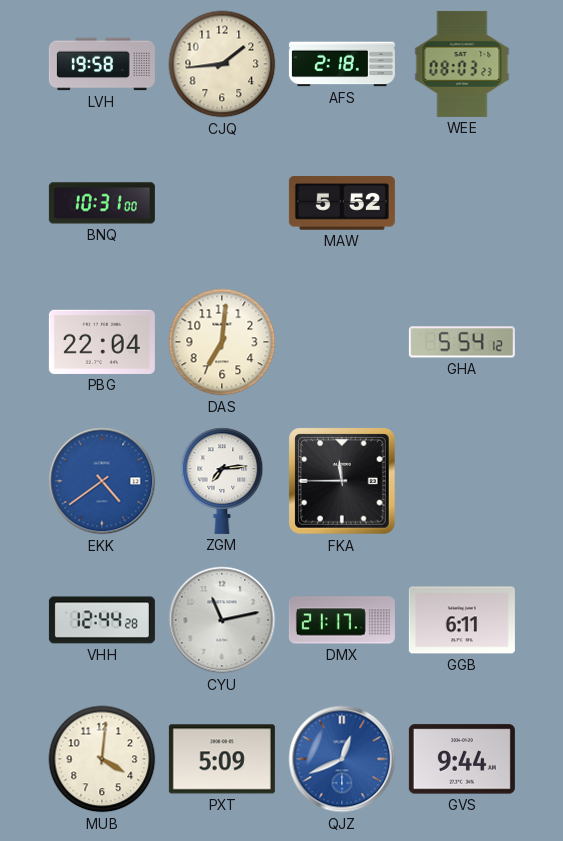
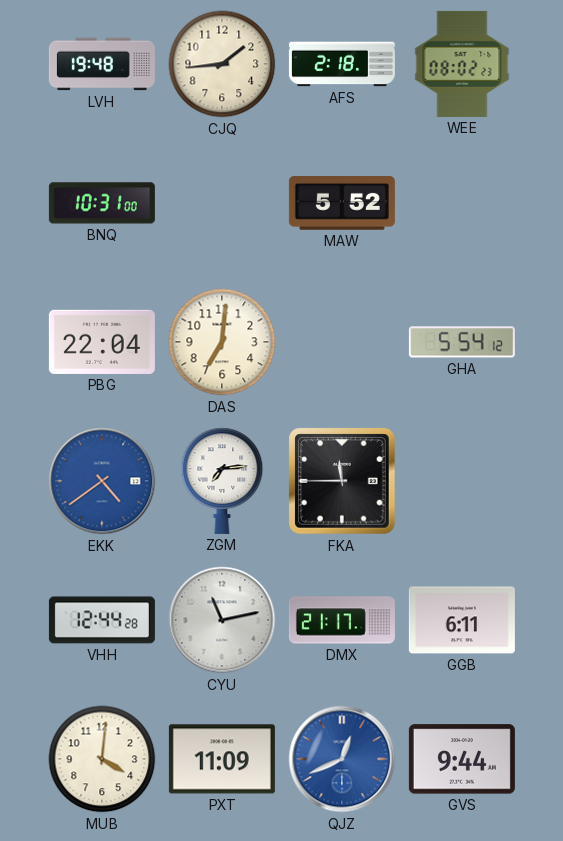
LVH: 19:58 -> 19:48 (102, 64)
WEE: 08:03 -> 08:02 (462, 64)
PXT: 5:09 -> 11:09 (222, 759)
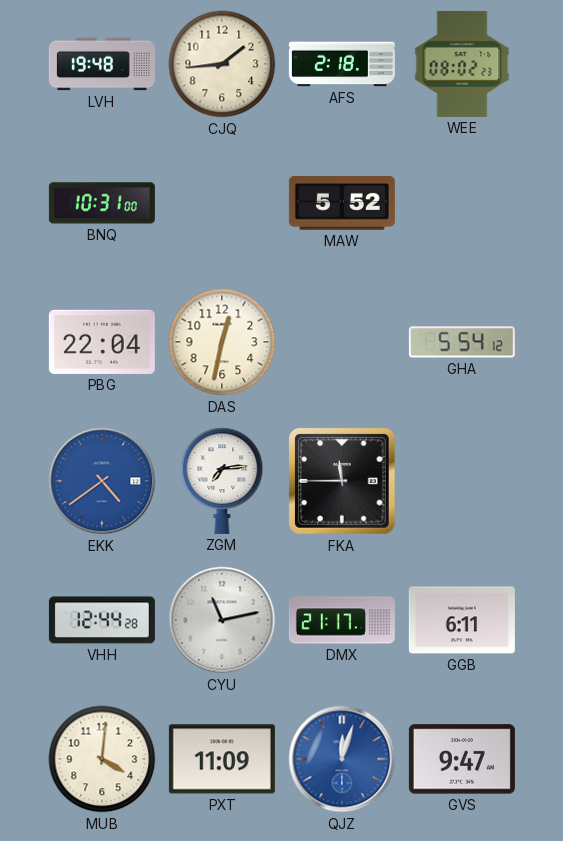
DAS: 7:01 -> 12:32 (222, 342)
QJZ: 12:41 -> 12:03 (342, 759)
GVS: 9:44 -> 9:47 (462, 759)
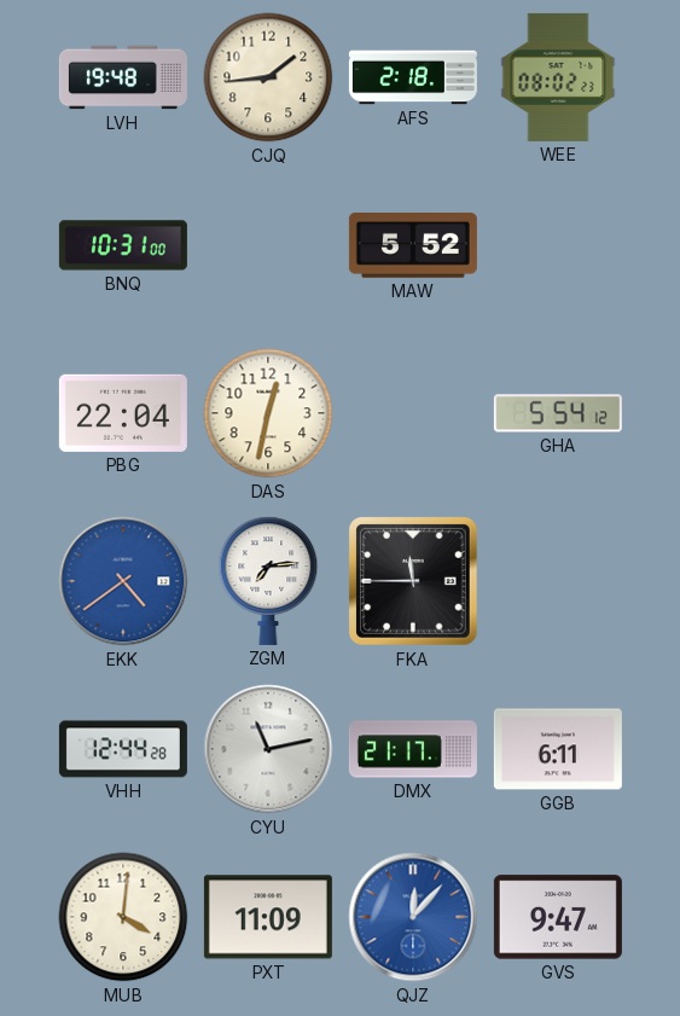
QJZ: 12:03 -> 12:07 (413, 917)
